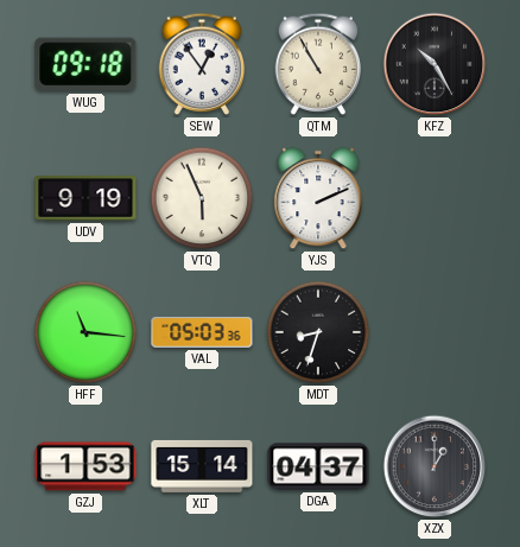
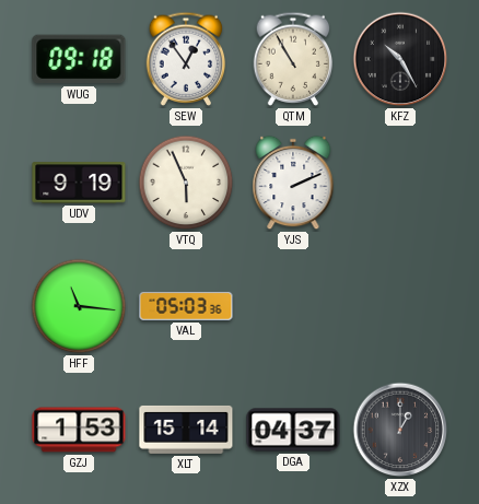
MDT: 8:33 -> none (318, 332)
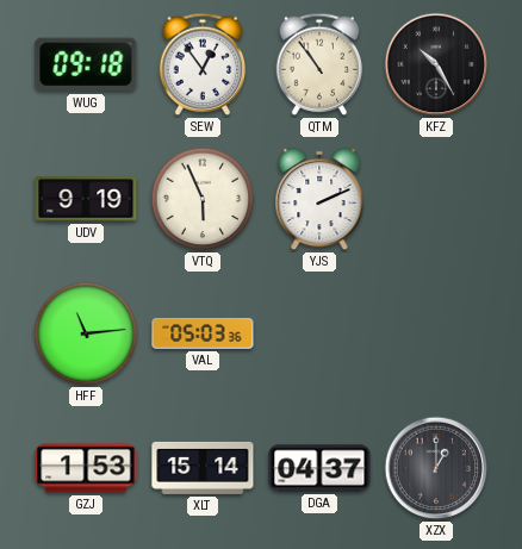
QTM: 10:55 -> 10:54 (319, 64)
HFF: 11:16 -> 11:14 (86, 333)
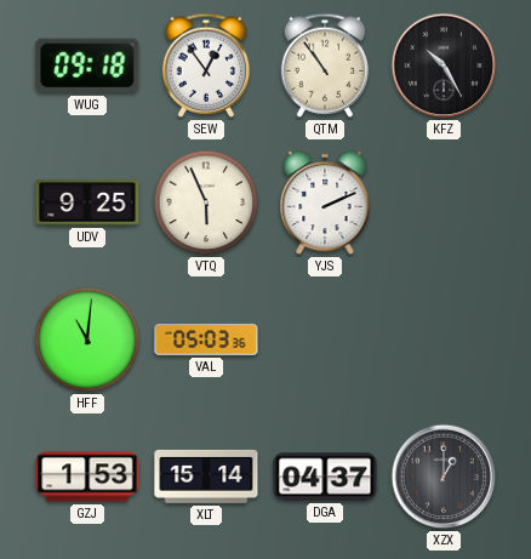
UDV: 9:19 -> 9:25 (87, 203)
HFF: 11:14 -> 11:01 (87, 340)
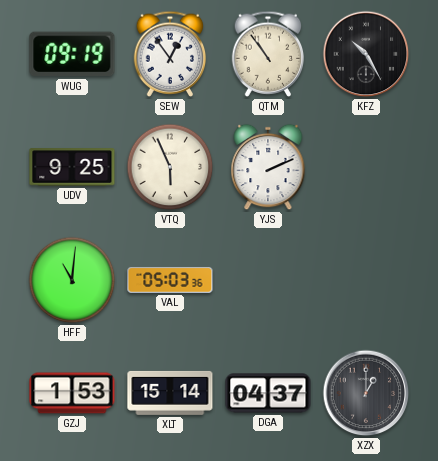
WUG: 09:18 -> 09:19 (72, 54)
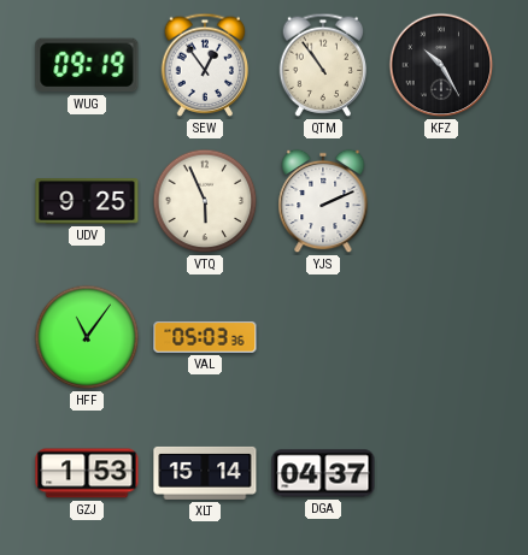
HFF: 11:01 -> 11:06 (87, 337)
XZX: 1:00 -> none (366, 393)
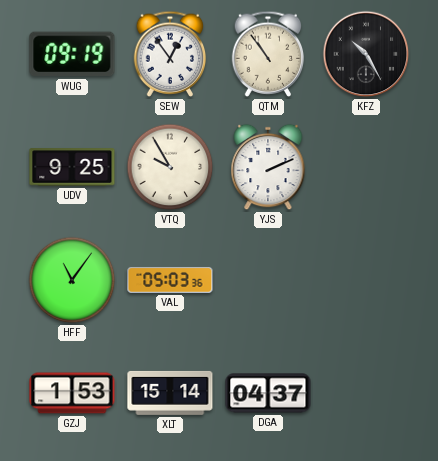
VTQ: 5:56 -> 9:55 (170, 167)
